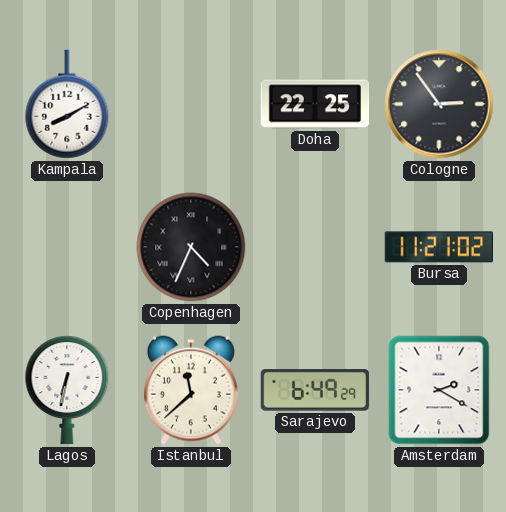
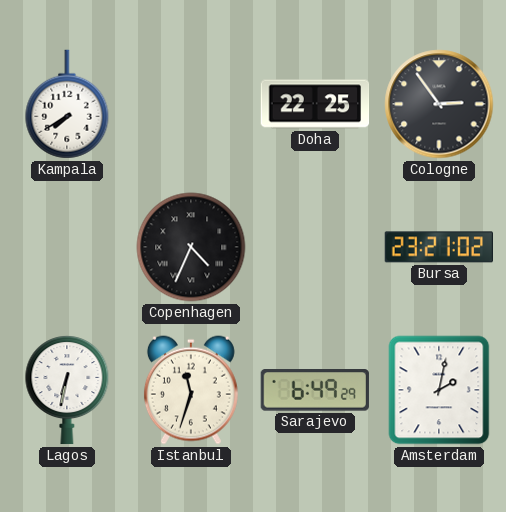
Kampala: 8:10 -> 7:40 (67, 104)
Bursa: 11:21 -> 23:21 (439, 247)
Istanbul: 11:38 -> 11:33 (191, 390)
Amsterdam: 2:20 -> 2:02 (439, 390)
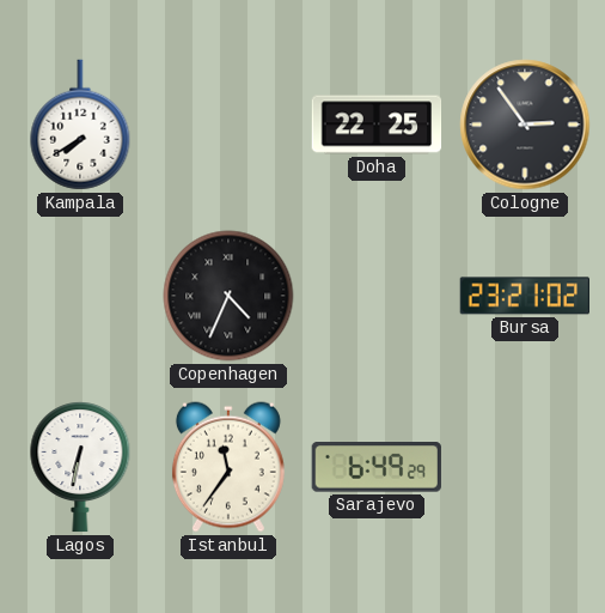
Istanbul: 11:33 -> 11:36 (228, 467)
Amsterdam: 2:02 -> none (439, 390)
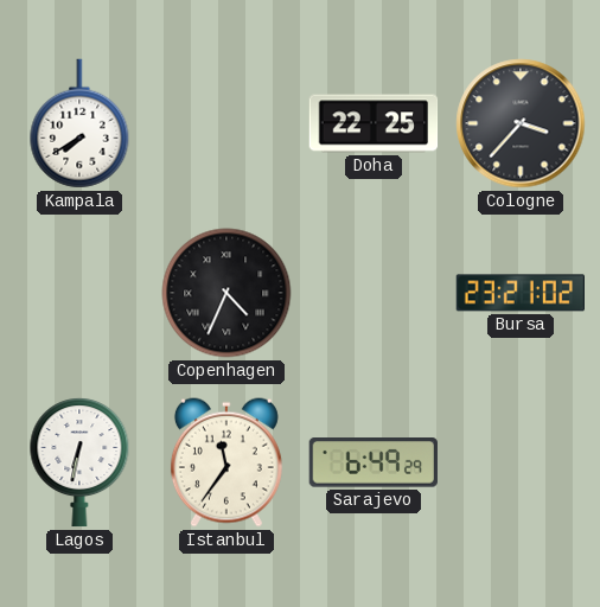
Cologne: 2:54 -> 3:37 (521, 123)
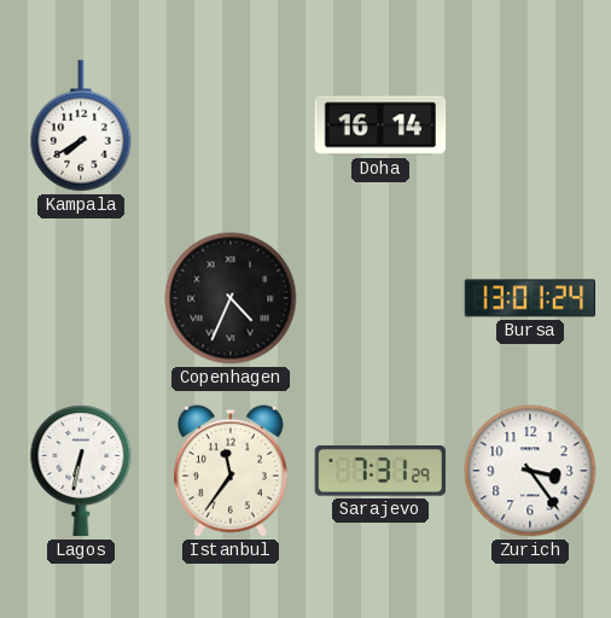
Doha: 22:25 -> 16:14 (380, 126)
Cologne: 3:37 -> none (521, 123)
Bursa: 23:21 -> 13:01 (530, 298)
Sarajevo: 6:49 -> 7:31 (380, 471)
Zurich: none -> 3:24 (530, 471)
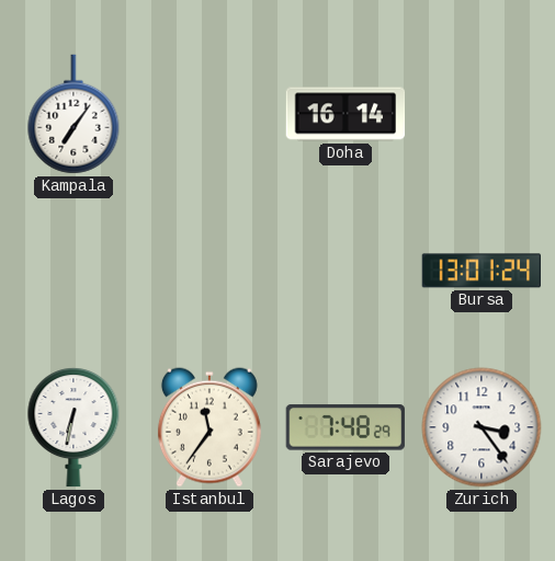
Kampala: 7:40 -> 7:06 (73, 114)
Copenhagen: 4:34 -> none (231, 298)
Sarajevo: 7:31 -> 7:48 (346, 427)
